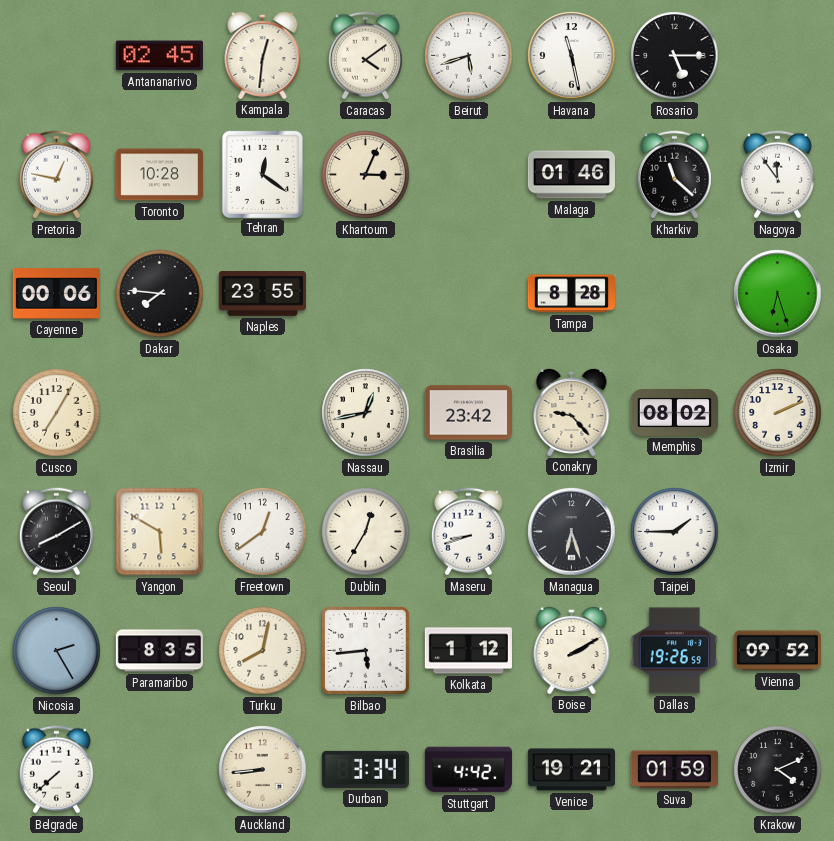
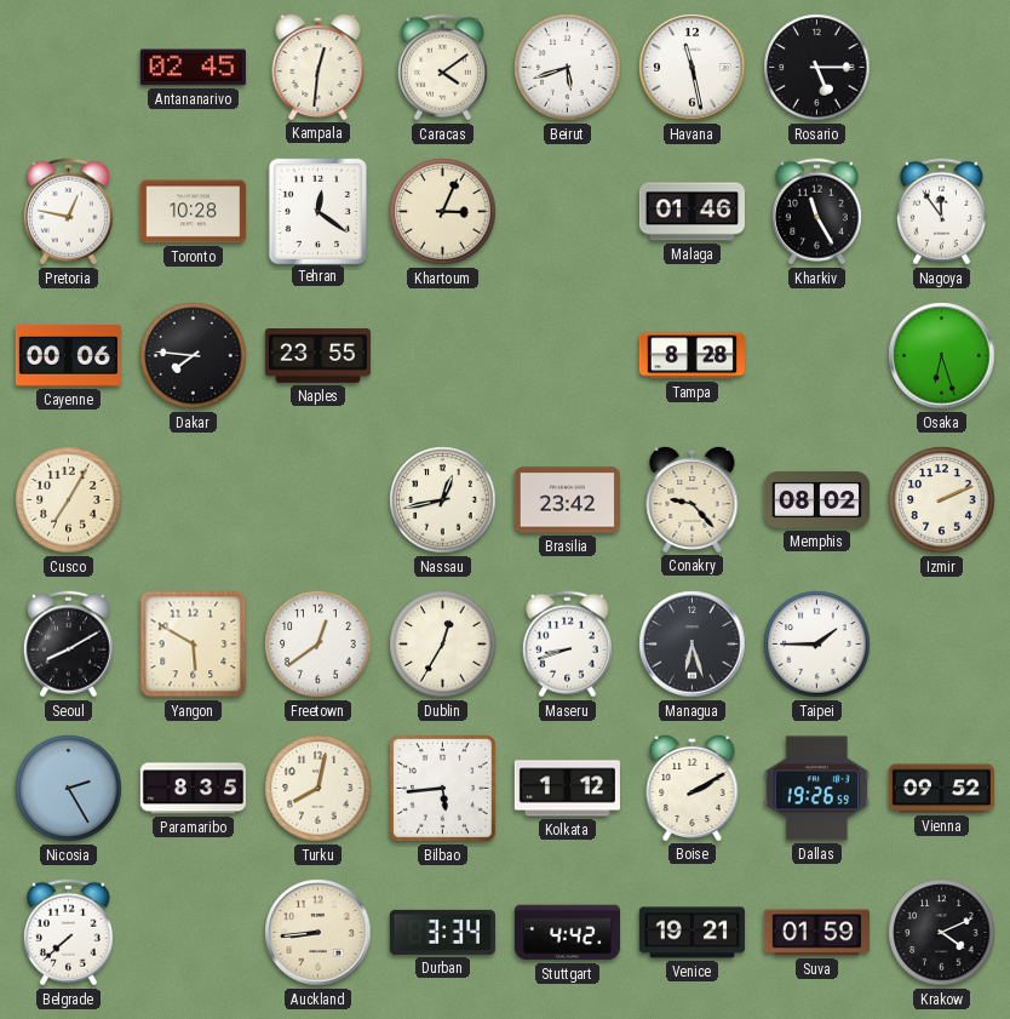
Kharkiv: 11:22 -> 11:25 (816, 212)
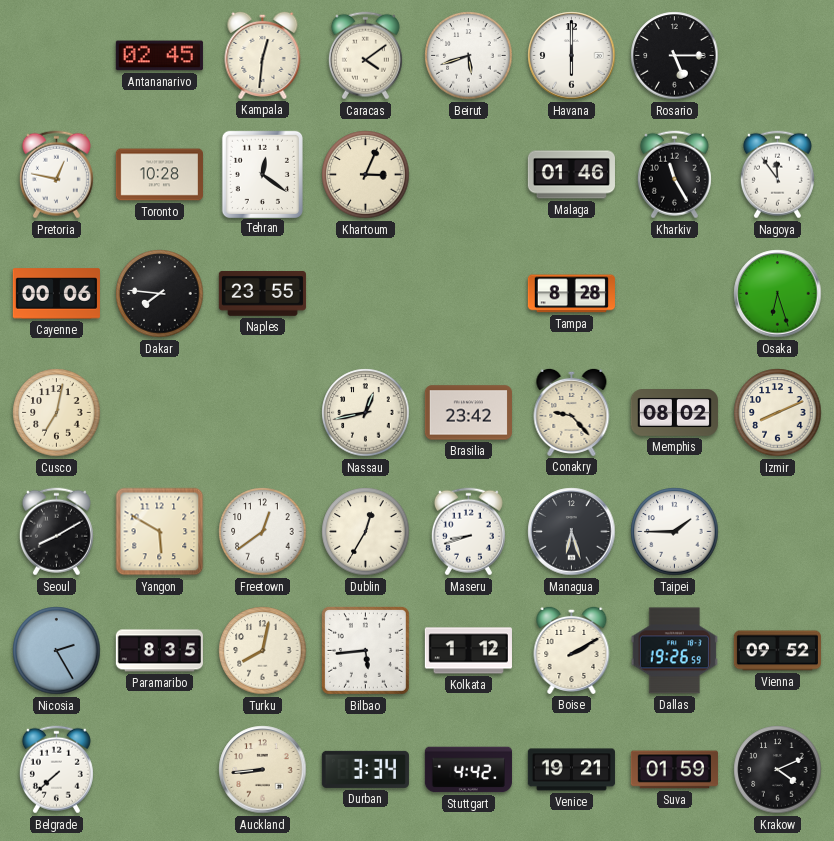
Havana: 11:28 -> 6:00 (572, 56)
Cusco: 7:05 -> 7:02 (57, 413)
Izmir: 2:11 -> 8:11 (778, 413)
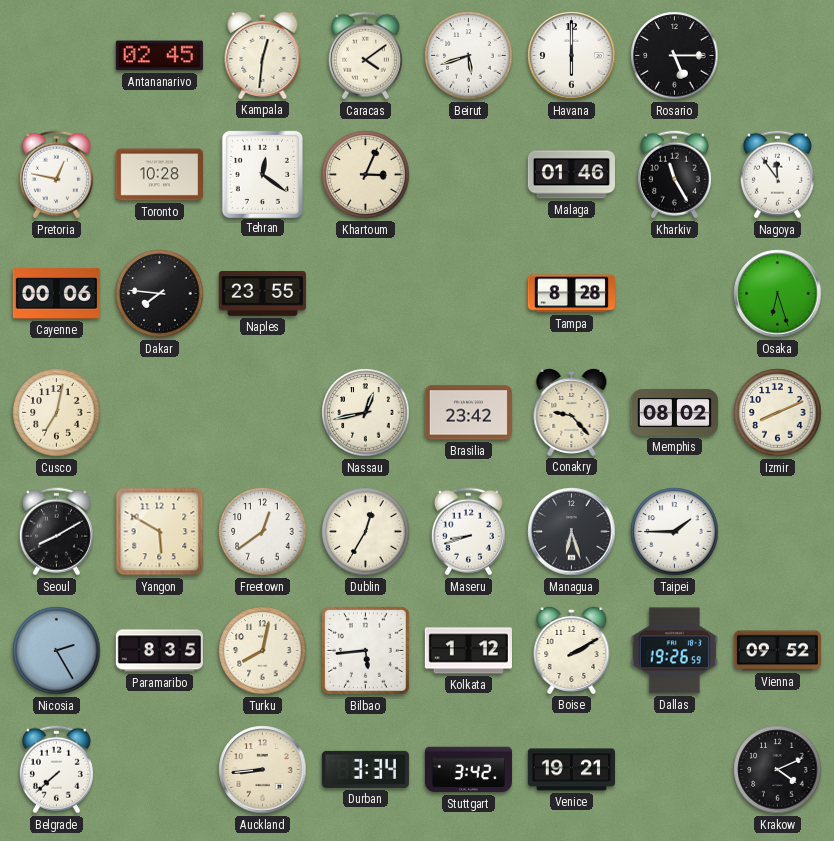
Stuttgart: 4:42 -> 3:42 (468, 770)
Suva: 01:59 -> none (674, 770)
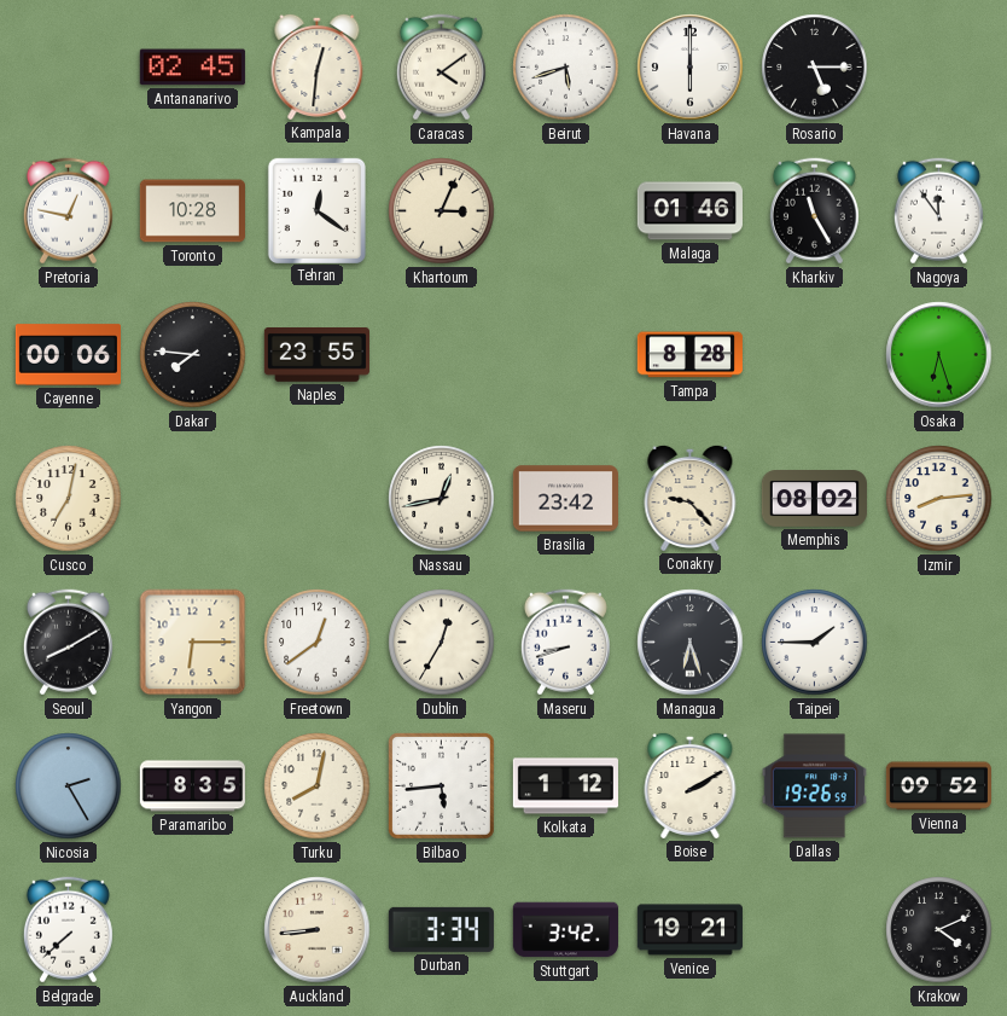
Izmir: 8:11 -> 8:14 (939, 499)
Yangon: 5:50 -> 6:15 (193, 643)
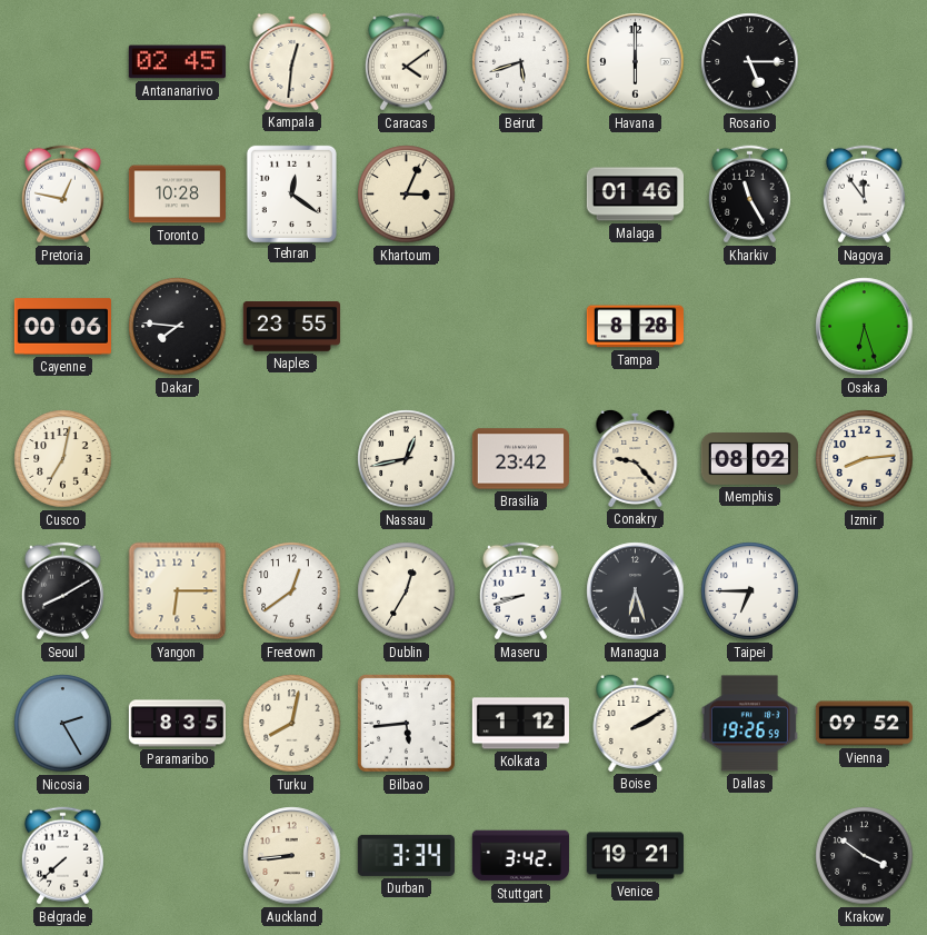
Taipei: 1:45 -> 6:45 (750, 591)
Krakow: 4:11 -> 3:51 (865, 856)
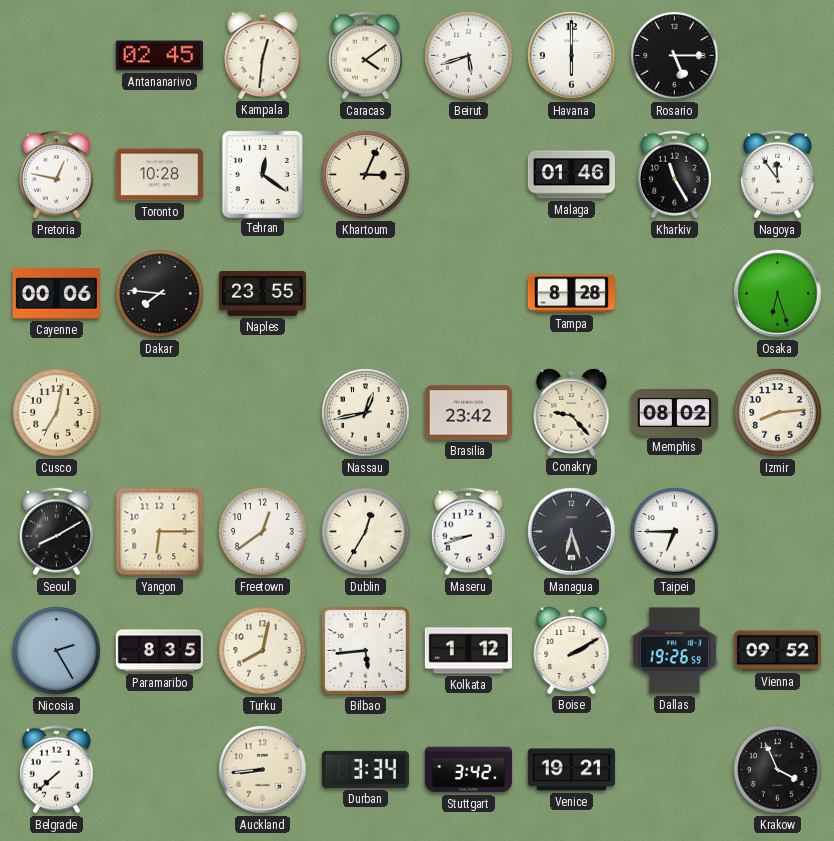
Krakow: 3:51 -> 3:56 (778, 770)
